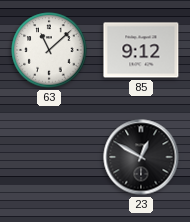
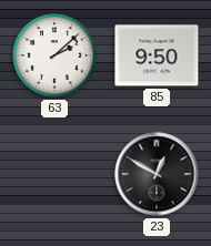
63: 11:08 -> 2:08 (54, 55)
85: 9:12 -> 9:50 (157, 55)
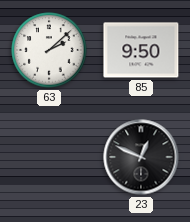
23: 12:50 -> 12:49 (141, 157)
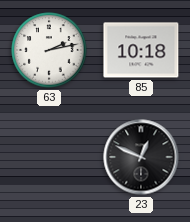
63: 2:08 -> 2:13 (49, 50)
85: 9:50 -> 10:18 (141, 50)
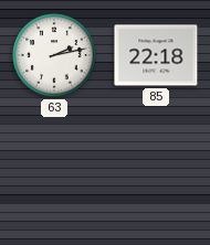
85: 10:18 -> 22:18 (156, 55)
23: 12:49 -> none (141, 157)
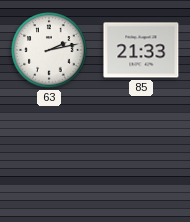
85: 22:18 -> 21:33 (141, 50)
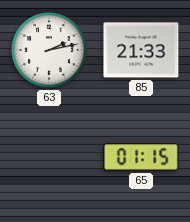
65: none -> 01:15 (141, 157)
